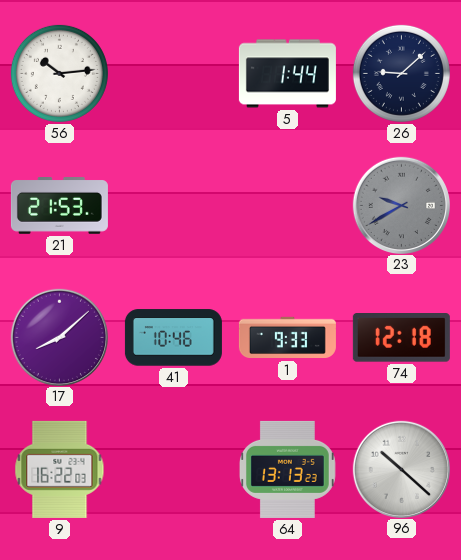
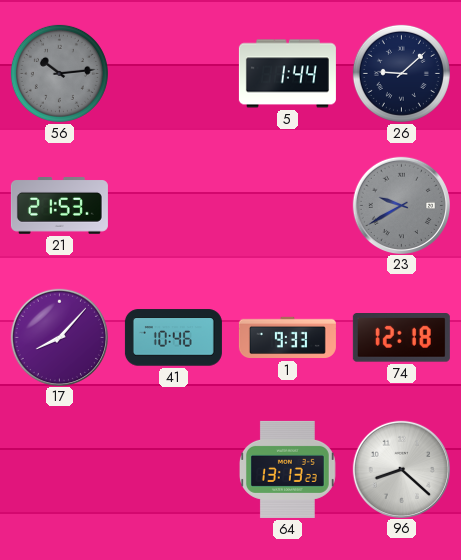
56 dial: white -> grey (59, 73)
17: 8:08 -> 8:07 (59, 337)
9: 16:22 -> none (60, 469)
96: 10:22 -> 8:22 (401, 469)
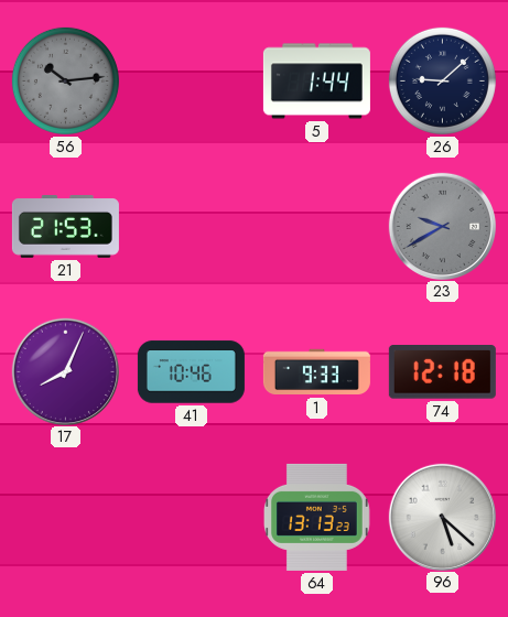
17: 8:07 -> 8:04 (65, 371)
96: 8:22 -> 5:22 (442, 517)
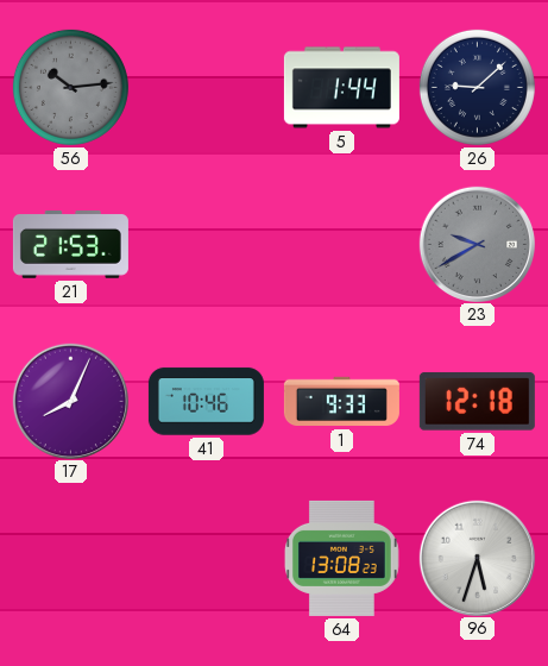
64: 13:13 -> 13:08 (341, 558)
96: 5:22 -> 5:33 (477, 558)
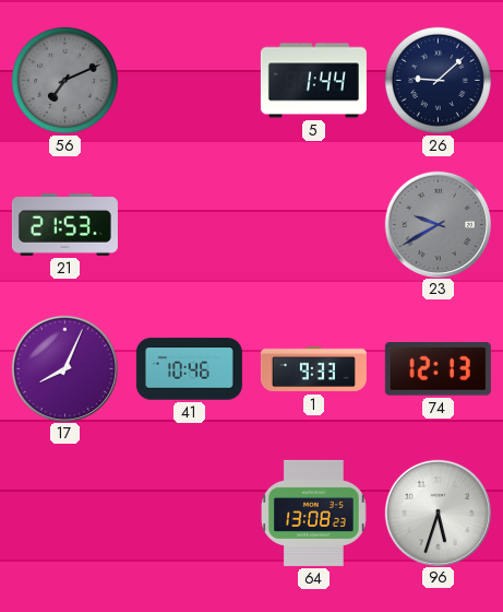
56: 10:14 -> 7:11 (64, 80)
74: 12:18 -> 12:13 (438, 369)
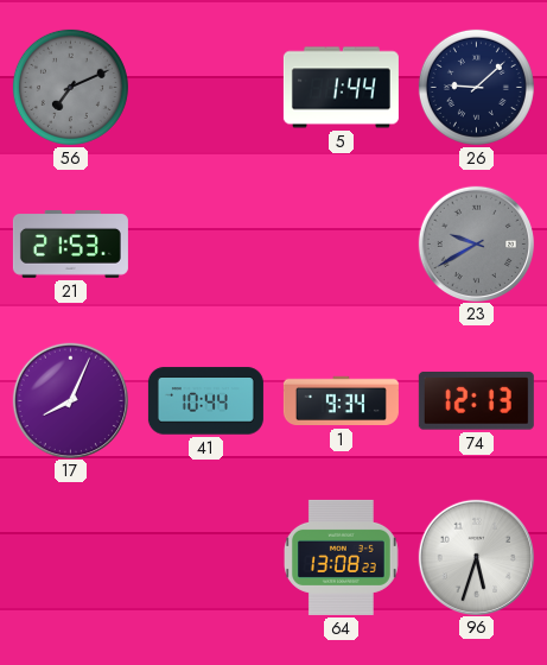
41: 10:46 -> 10:44 (205, 401)
1: 9:33 -> 9:34 (341, 401)
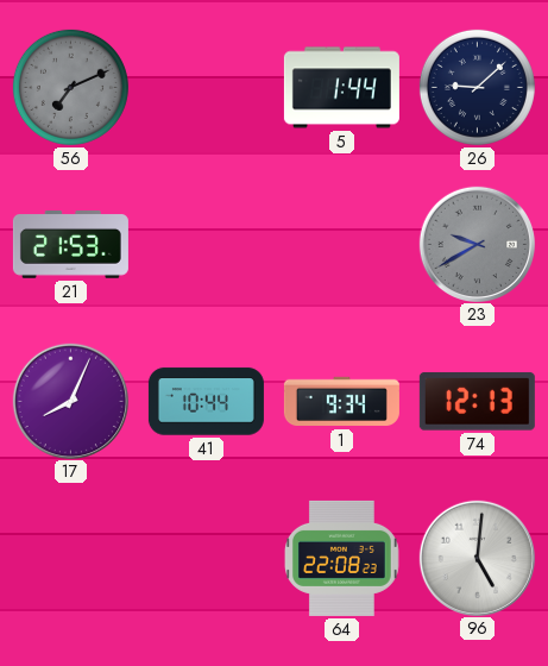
64: 13:08 -> 22:08 (341, 558)
96: 5:33 -> 5:01 (477, 558)
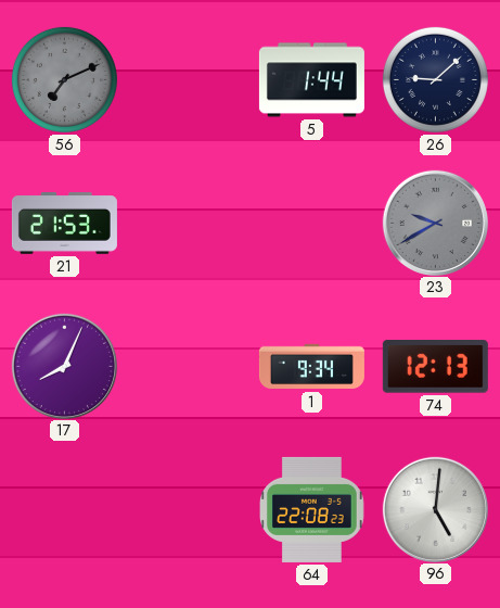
41: 10:44 -> none (206, 402)
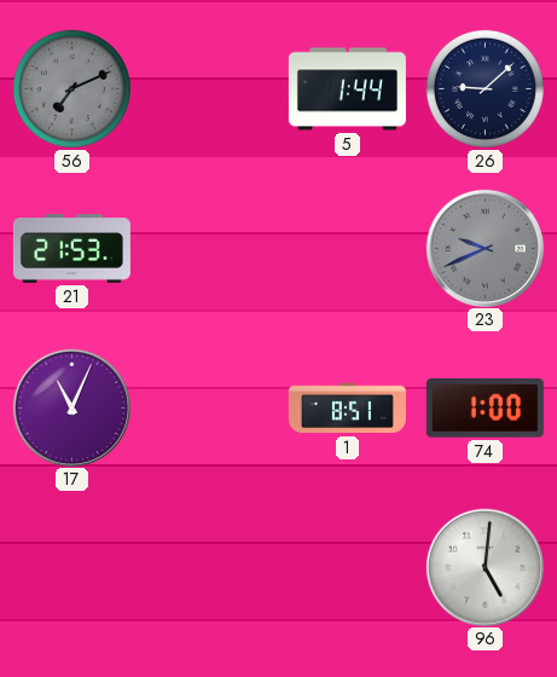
23: 9:40 -> 9:41 (485, 248)
17: 8:04 -> 11:04 (71, 407)
1: 9:34 -> 8:51 (347, 409)
74: 12:13 -> 1:00 (485, 409)
64: 22:08 -> none (311, 509)
